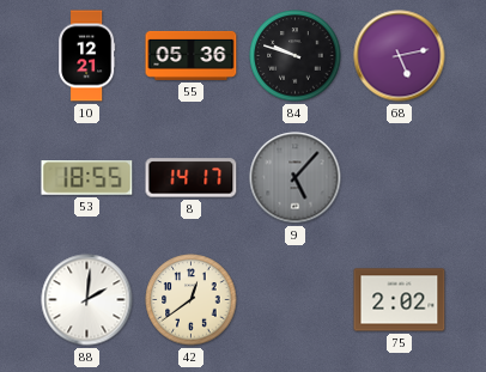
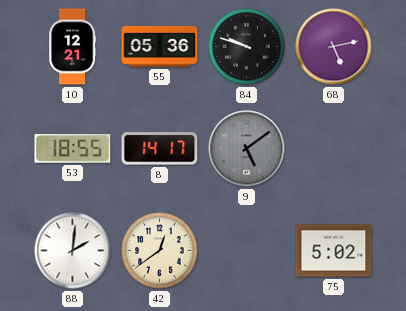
9: 5:07 -> 5:09 (247, 149)
75: 2:02 -> 5:02 (334, 251)
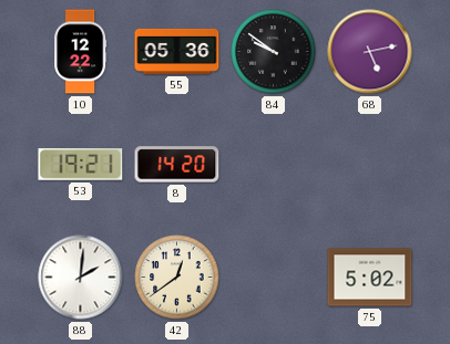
10: 12:21 -> 12:22 (81, 52)
84: 9:48 -> 9:51 (274, 52)
53: 18:55 -> 19:21 (81, 165)
8: 14:17 -> 14:20 (177, 165)
9: 5:09 -> none (247, 149)
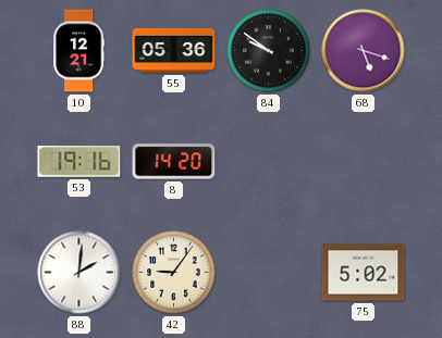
10: 12:22 -> 12:21 (79, 51)
68: 5:13 -> 5:18 (364, 51)
53: 19:21 -> 19:16 (79, 162)
42: 12:39 -> 9:06 (174, 273)
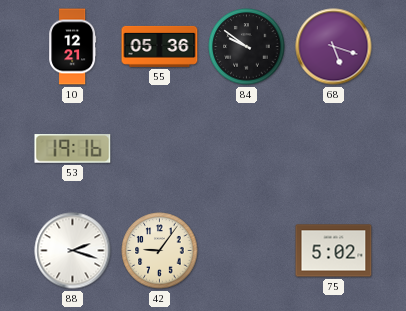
8: 14:20 -> none (174, 162)
88: 2:01 -> 2:18 (73, 251)
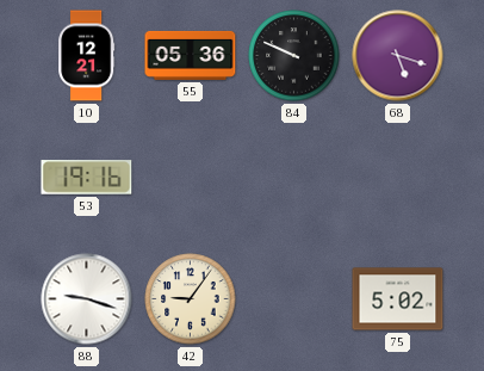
84: 9:51 -> 9:49 (294, 56)
88: 2:18 -> 9:18 (87, 299)
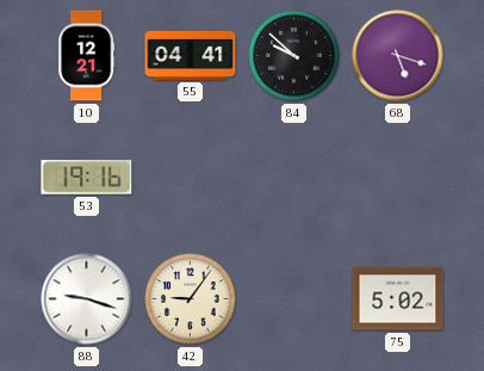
55: 05:36 -> 04:41 (191, 55)
84: 9:49 -> 9:52 (294, 56)
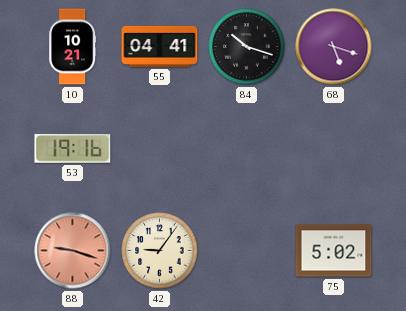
10: 12:21 -> 10:21 (73, 47)
84: 9:52 -> 10:18 (247, 47)
88 dial: white -> salmon (73, 251)
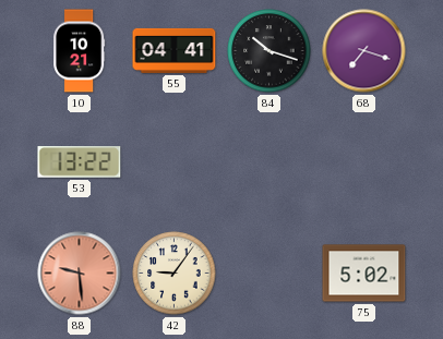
68: 5:18 -> 7:18 (364, 51)
53: 19:16 -> 13:22 (80, 162)
88: 9:18 -> 9:29 (80, 274)
